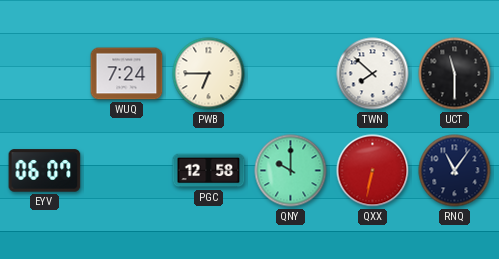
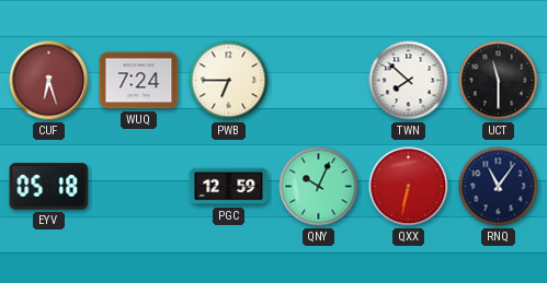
CUF: none -> 6:27 (49, 81)
EYV: 06:07 -> 05:18 (49, 187)
PGC: 12:58 -> 12:59 (229, 187)
QNY: 10:00 -> 10:04 (319, 187)
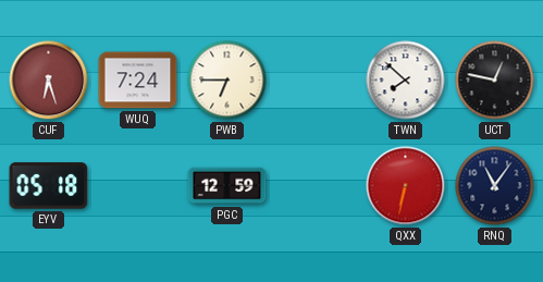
UCT: 11:30 -> 12:47 (495, 81)
QNY: 10:04 -> none (319, 187)
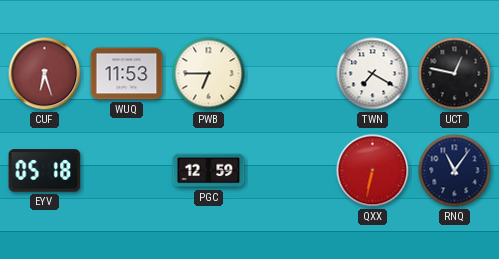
WUQ: 7:24 -> 11:53 (127, 74)
TWN: 7:52 -> 7:20 (373, 74)
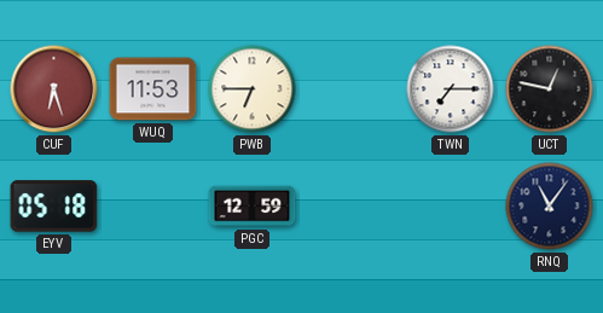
TWN: 7:20 -> 7:15 (451, 89)
QXX: 6:32 -> none (373, 171)
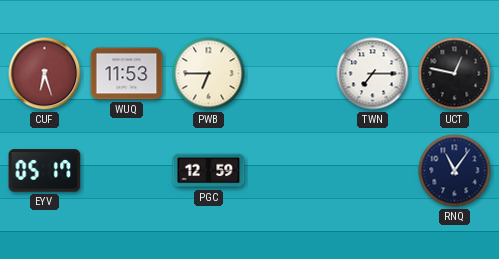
EYV: 05:18 -> 05:17 (45, 171)
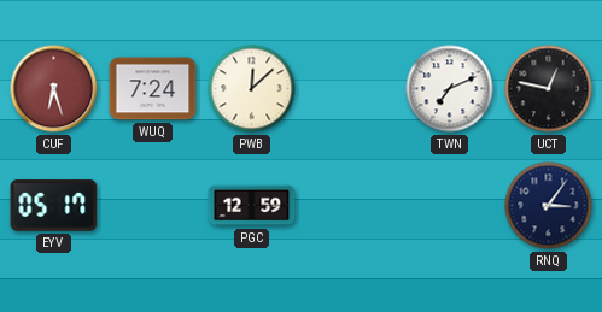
WUQ: 11:53 -> 7:24 (153, 89)
PWB: 6:45 -> 12:08 (252, 89)
TWN: 7:15 -> 7:11 (450, 89)
RNQ: 11:06 -> 3:06 (549, 206)
